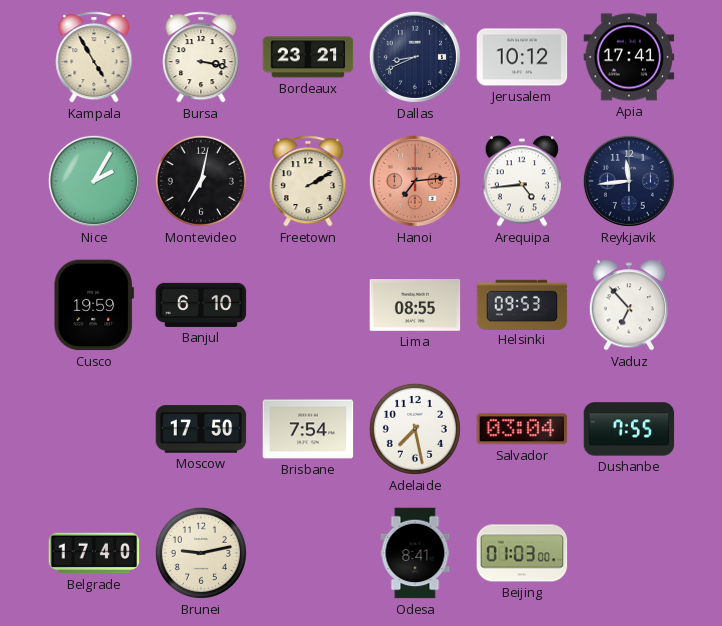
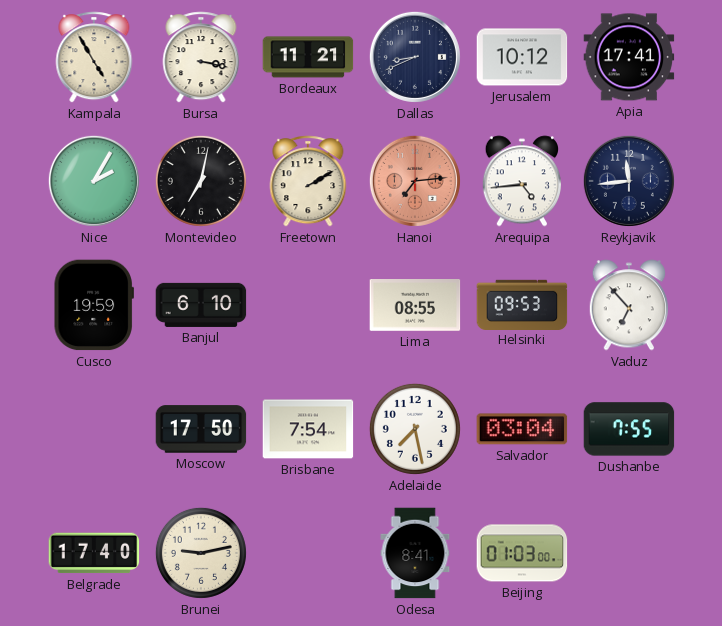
Bordeaux: 23:21 -> 11:21 (308, 57)
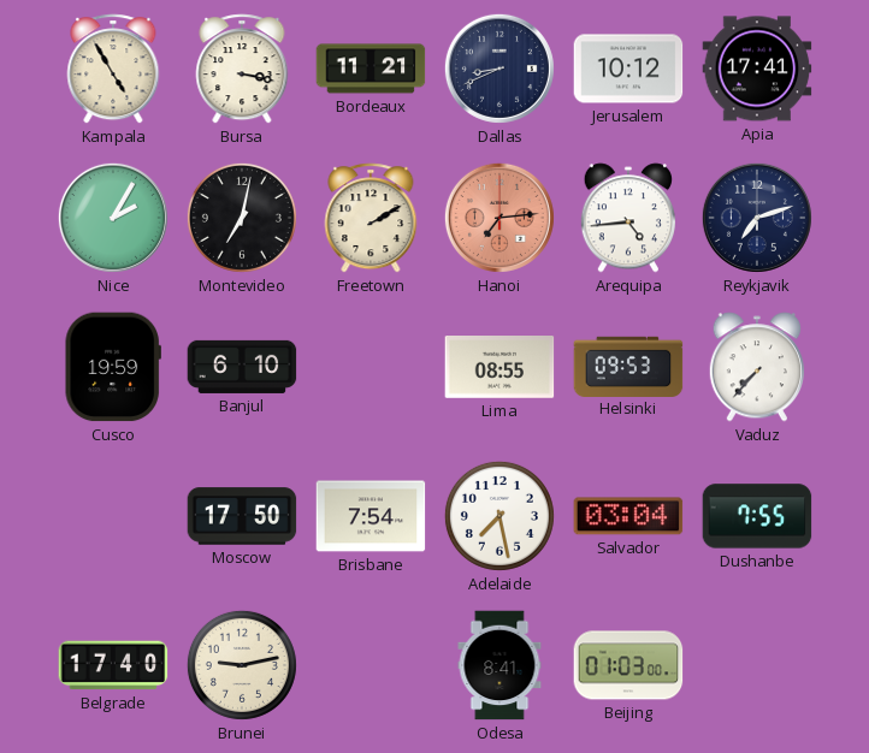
Reykjavik: 11:44 -> 7:12 (757, 218)
Vaduz: 6:53 -> 7:37 (756, 367)
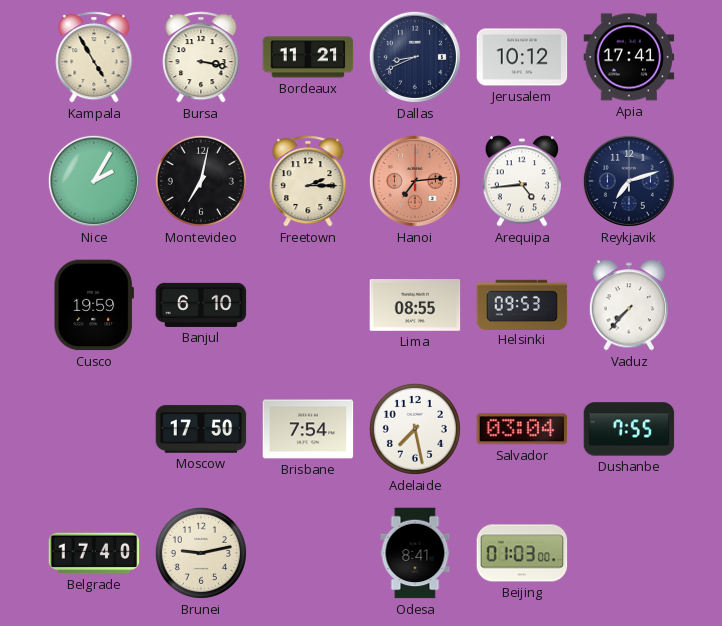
Freetown: 2:10 -> 2:15 (308, 181)
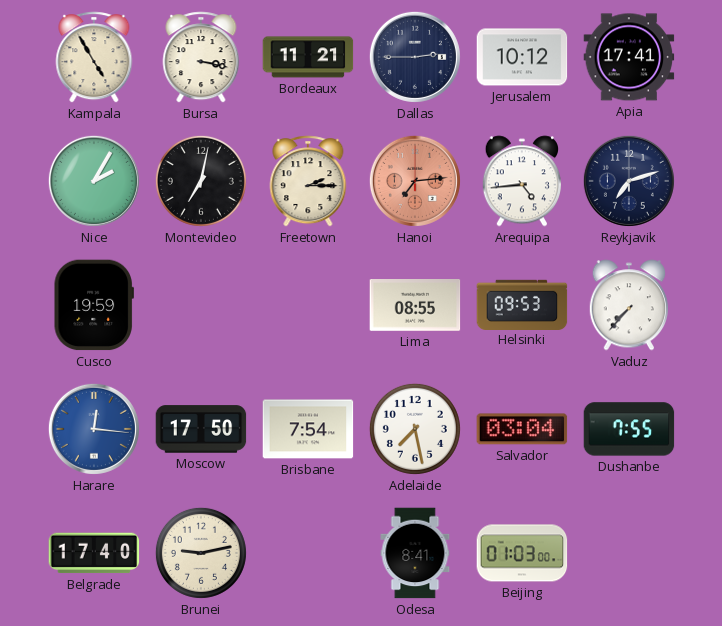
Dallas: 8:41 -> 2:45 (415, 57)
Banjul: 6:10 -> none (201, 305)
Harare: none -> 12:16 (94, 429)
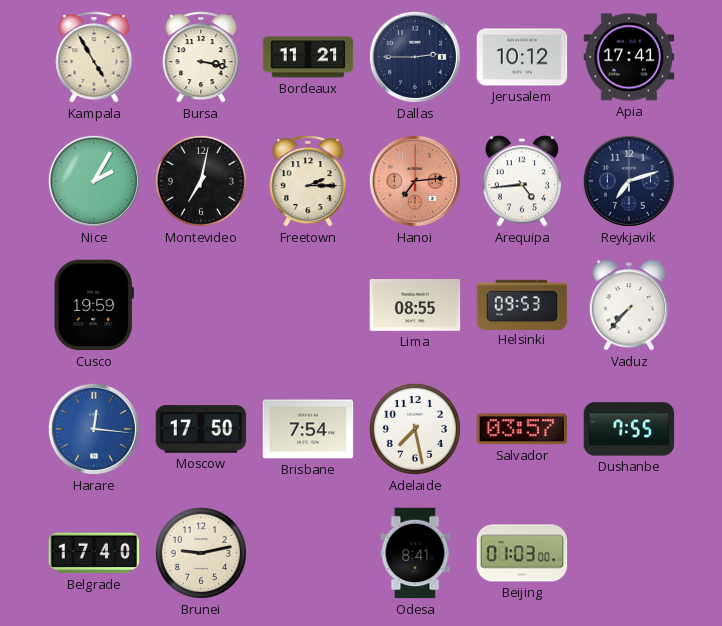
Salvador: 03:04 -> 03:57 (522, 429)
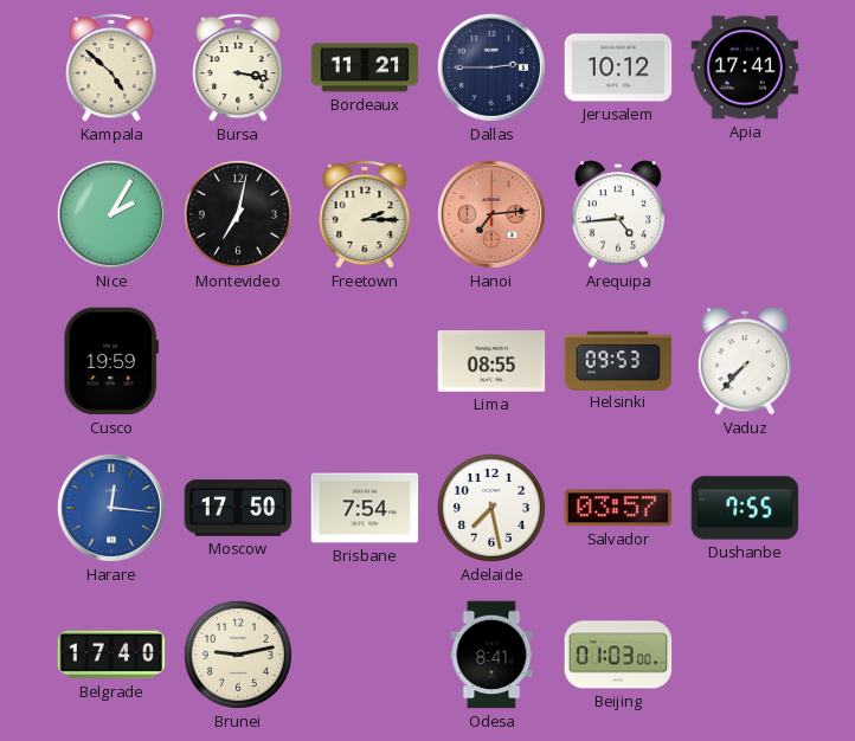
Kampala: 4:55 -> 4:52 (111, 67)
Reykjavik: 7:12 -> none (629, 181)
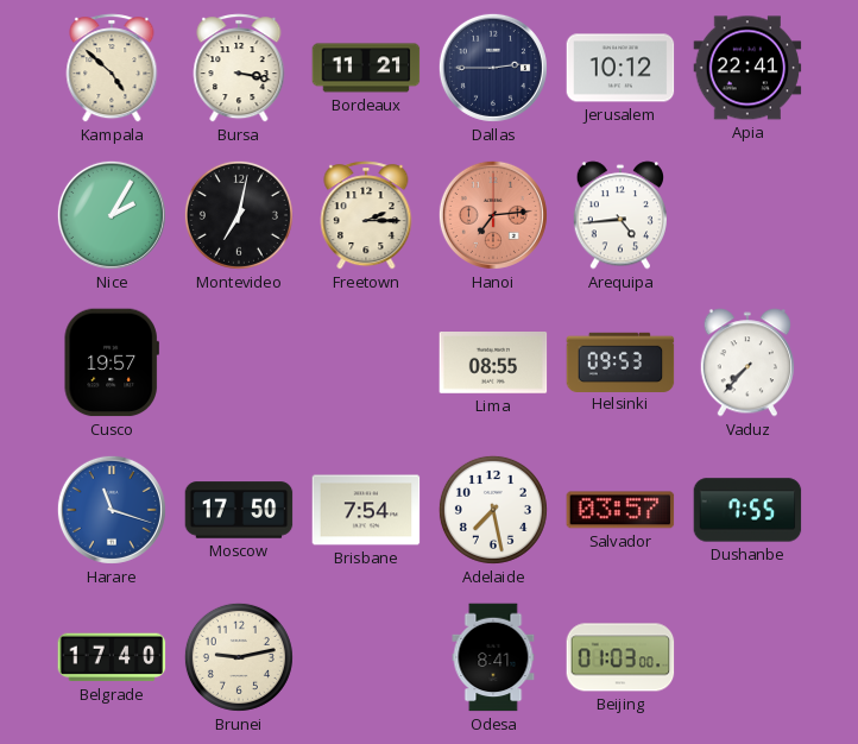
Apia: 17:41 -> 22:41 (747, 68)
Cusco: 19:59 -> 19:57 (112, 362)
Harare: 12:16 -> 11:18 (112, 510)
